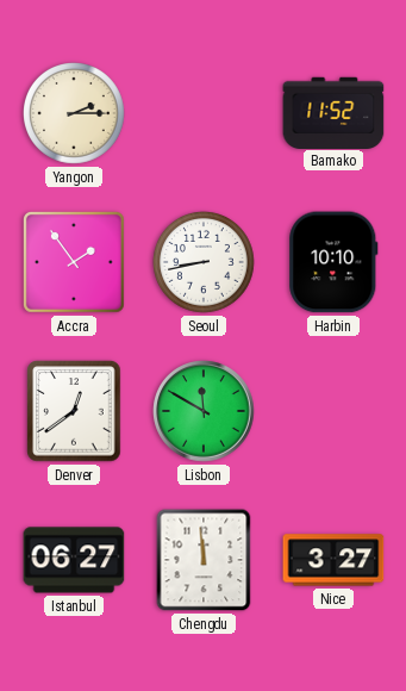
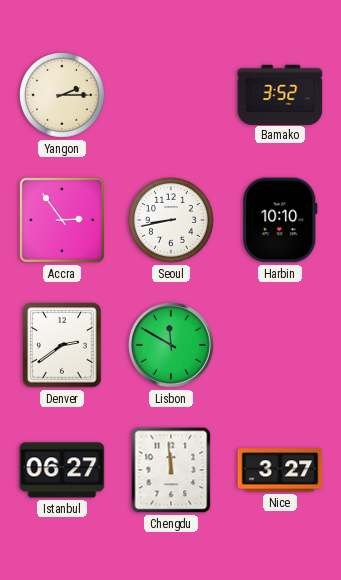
Bamako: 11:52 -> 3:52 (280, 94)
Accra: 1:54 -> 2:54 (62, 220)
Denver: 12:39 -> 2:39 (62, 345)
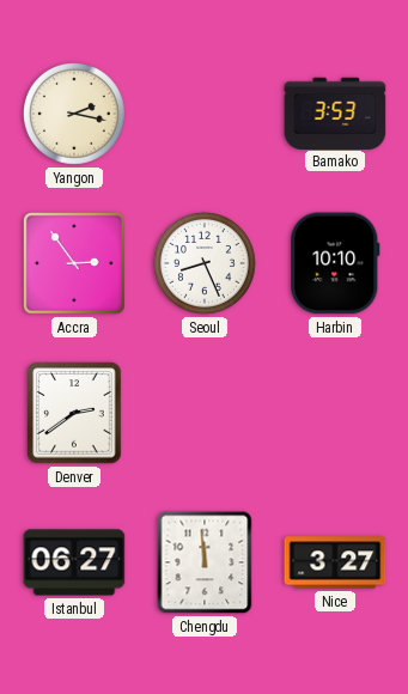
Yangon: 2:15 -> 2:17 (75, 115)
Bamako: 3:52 -> 3:53 (335, 112)
Seoul: 8:43 -> 8:26 (206, 264)
Lisbon: 11:50 -> none (171, 345)
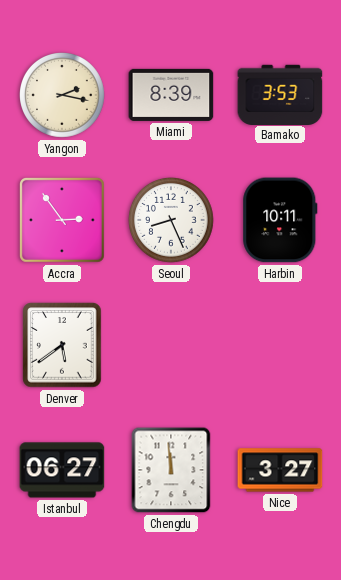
Miami: none -> 8:39 (171, 95)
Harbin: 10:10 -> 10:11 (280, 220)
Denver: 2:39 -> 5:39 (62, 345)
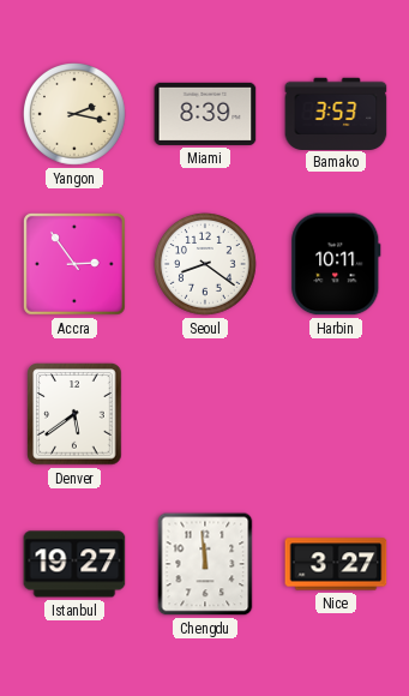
Seoul: 8:26 -> 8:21 (206, 265)
Istanbul: 06:27 -> 19:27 (74, 564)
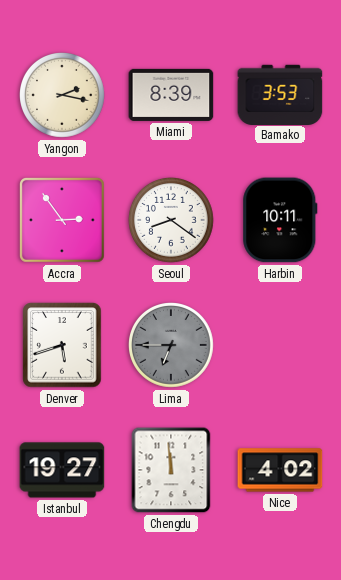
Denver: 5:39 -> 5:42 (62, 345)
Lima: none -> 6:45 (172, 346)
Nice: 3:27 -> 4:02 (280, 470)
